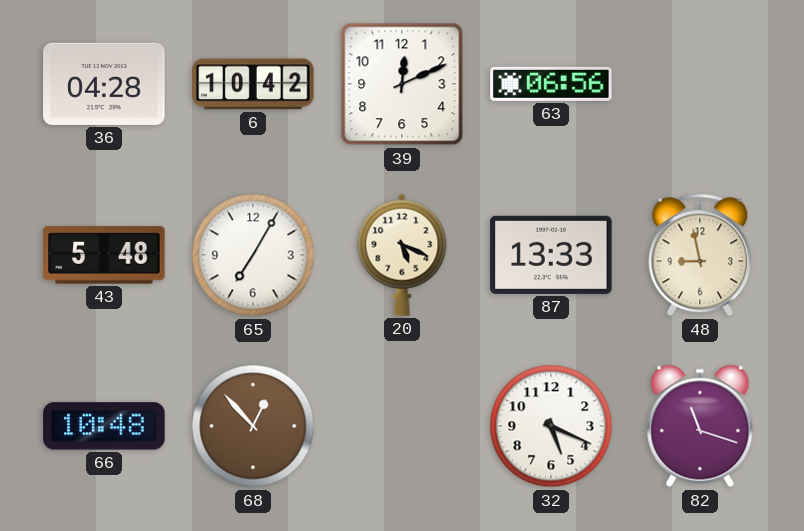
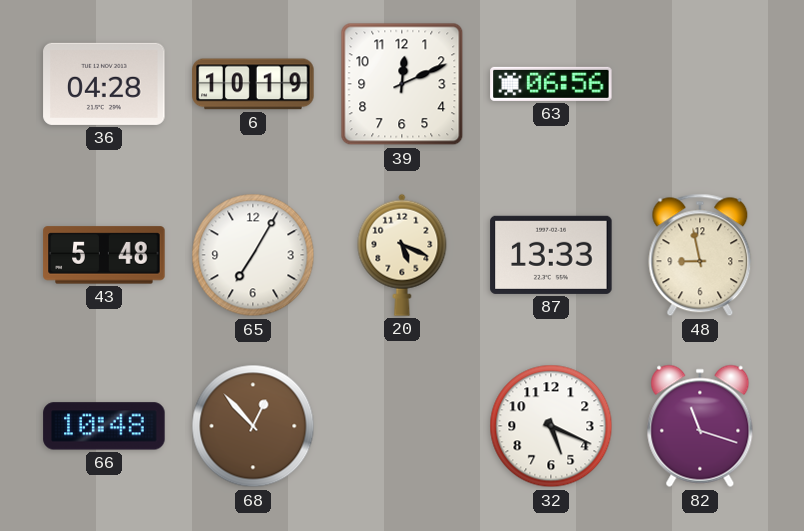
6: 10:42 -> 10:19 (253, 84)
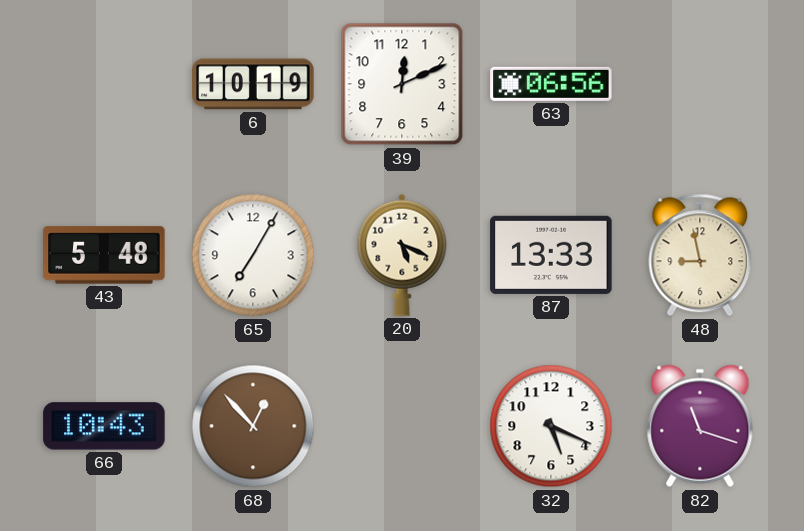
36: 04:28 -> none (104, 84)
66: 10:48 -> 10:43 (104, 426)
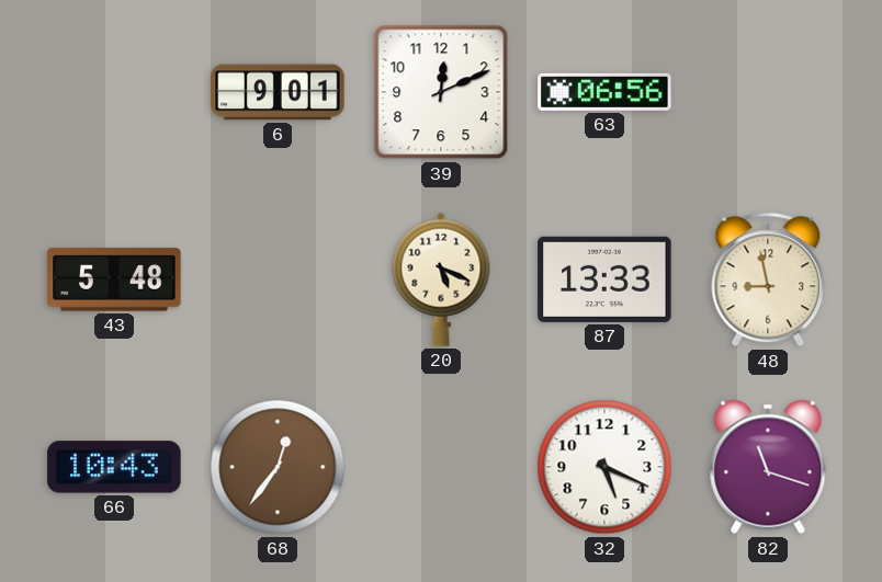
6: 10:19 -> 9:01 (278, 92)
65: 7:05 -> none (253, 255)
68: 12:53 -> 12:36 (278, 467)
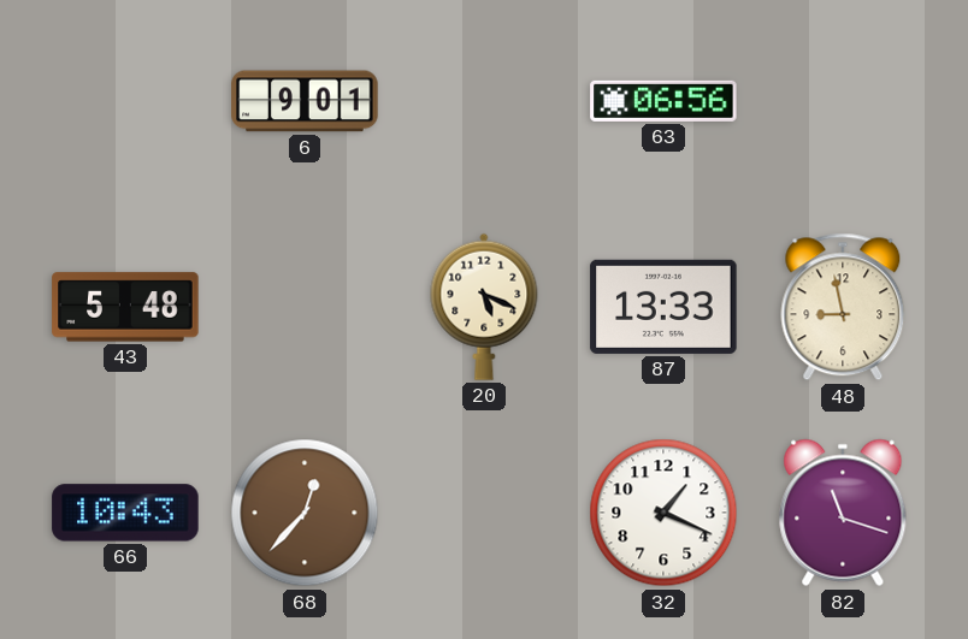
39: 12:11 -> none (441, 92)
68: 12:36 -> 12:37 (305, 513)
32: 5:19 -> 1:19 (663, 513)
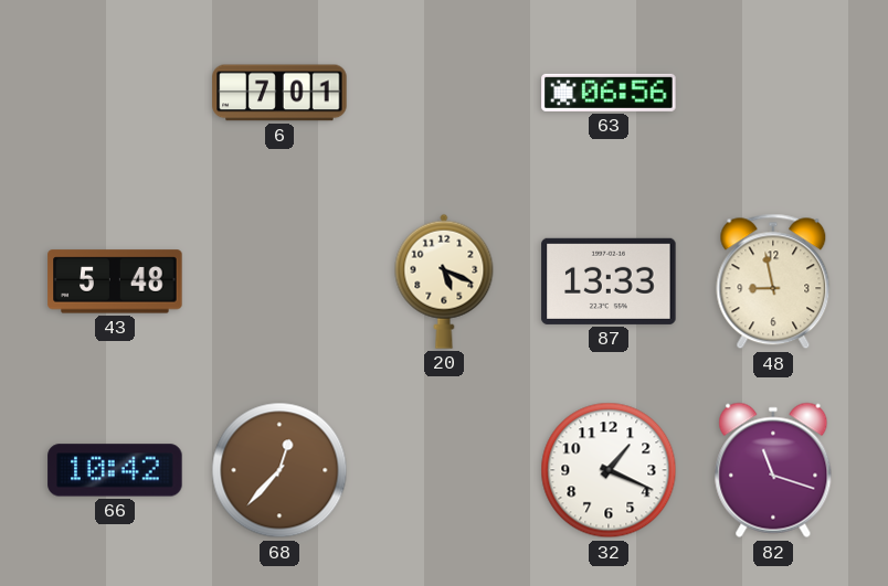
6: 9:01 -> 7:01 (279, 93)
66: 10:43 -> 10:42 (115, 470)
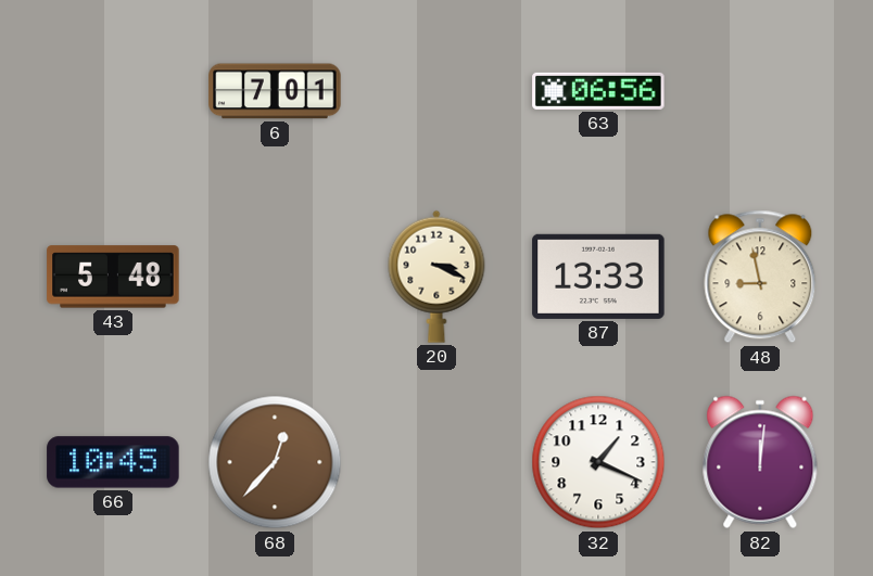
20: 5:19 -> 3:19 (436, 277)
66: 10:42 -> 10:45 (113, 462)
82: 11:18 -> 12:01 (760, 462)
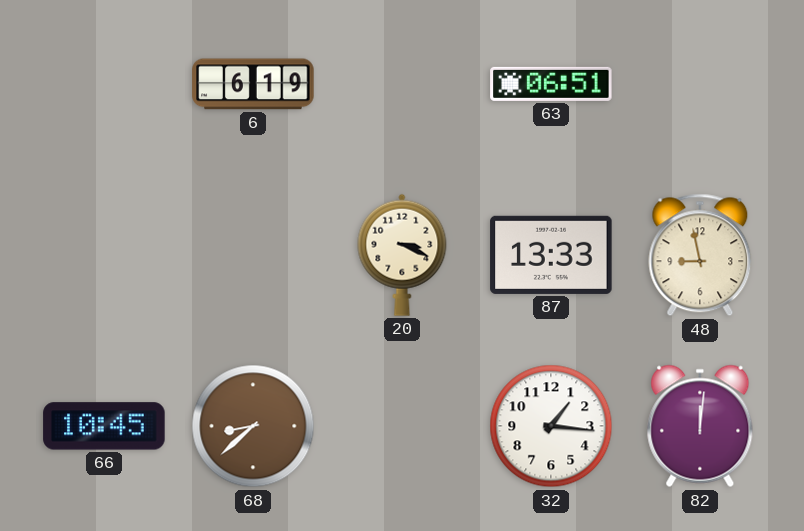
6: 7:01 -> 6:19 (253, 84)
63: 06:56 -> 06:51 (551, 84)
43: 5:48 -> none (113, 277)
68: 12:37 -> 8:38 (253, 426)
32: 1:19 -> 1:16 (551, 426)
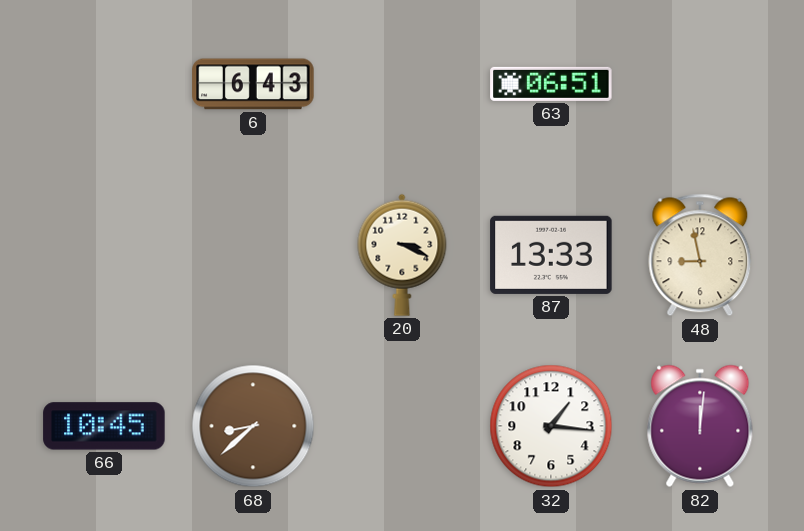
6: 6:19 -> 6:43 (253, 84)
